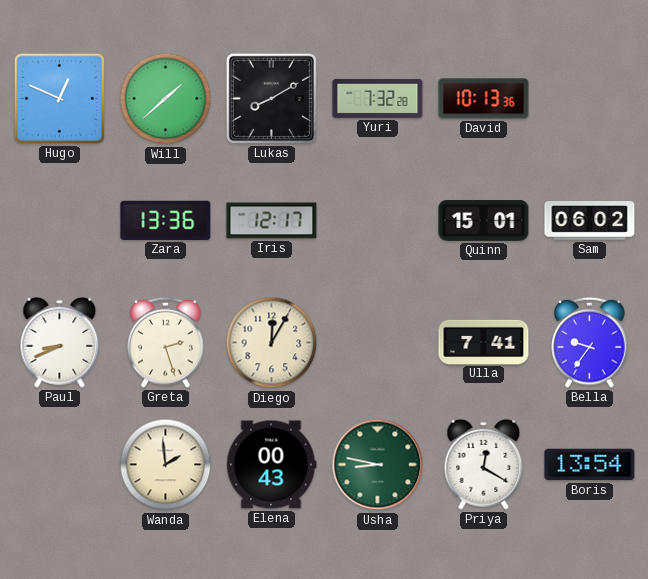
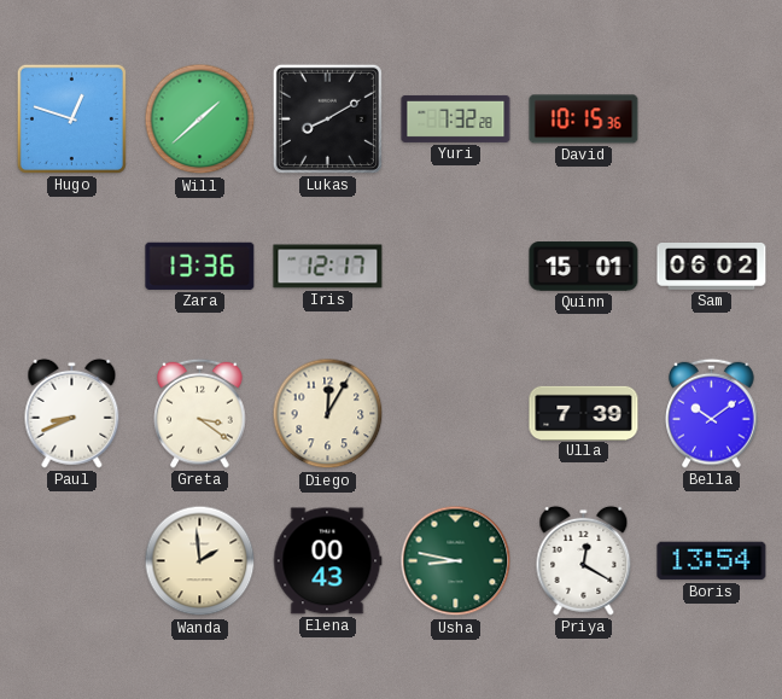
Hugo: 12:49 -> 12:48 (71, 118)
David: 10:13 -> 10:15 (584, 120)
Greta: 2:27 -> 3:21 (200, 413)
Ulla: 7:41 -> 7:39 (584, 413)
Bella: 9:36 -> 10:09 (712, 413)
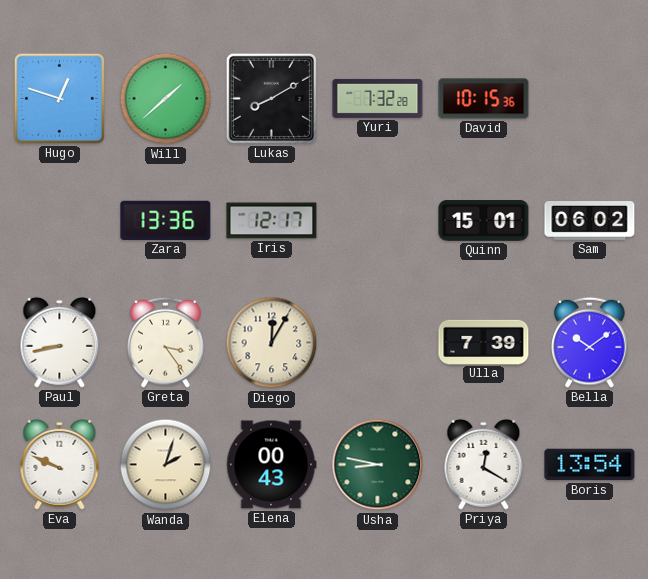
Paul: 8:41 -> 8:43 (60, 342)
Greta: 3:21 -> 3:24 (166, 342)
Eva: none -> 9:49 (60, 464)
Wanda: 1:59 -> 2:03 (166, 465)
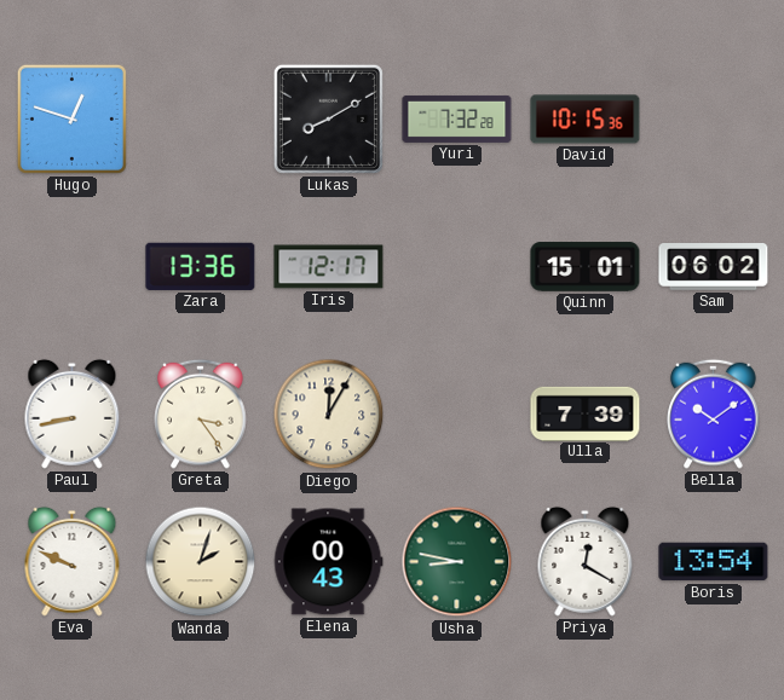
Will: 1:38 -> none (166, 99)
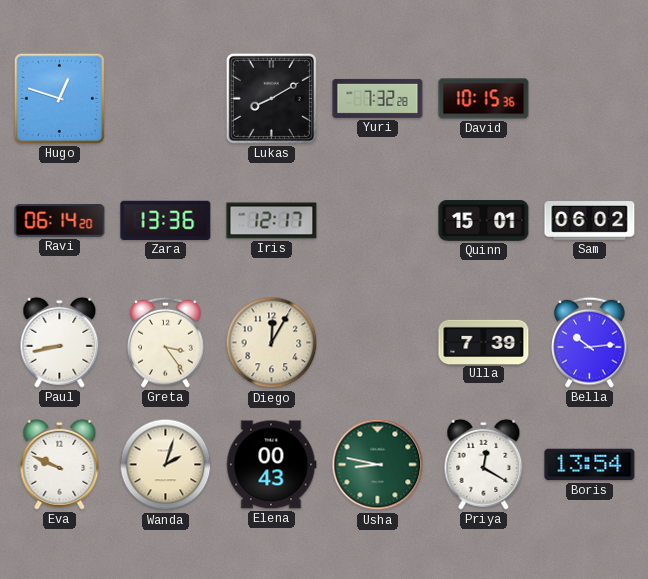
Ravi: none -> 06:14 (60, 221)
Bella: 10:09 -> 10:14 (590, 342)
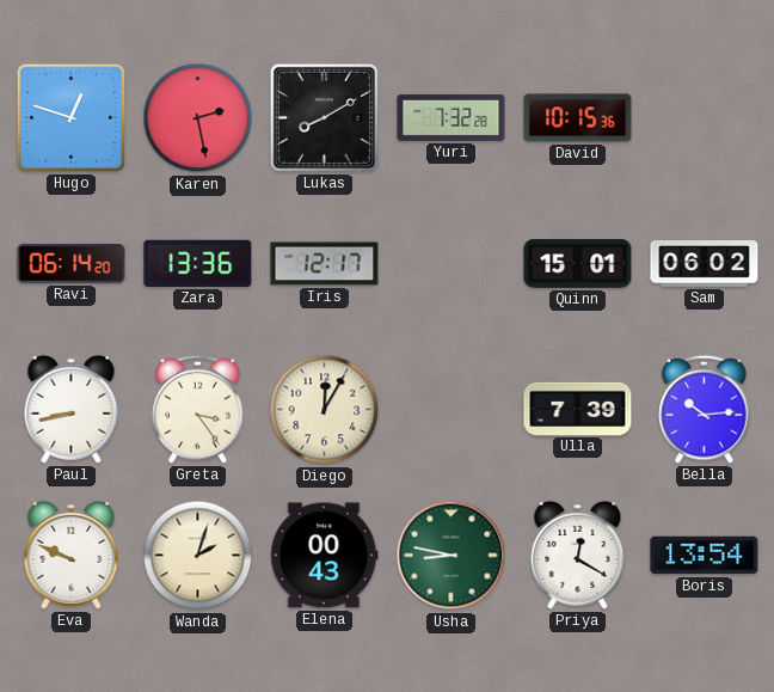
Karen: none -> 2:28 (198, 118)
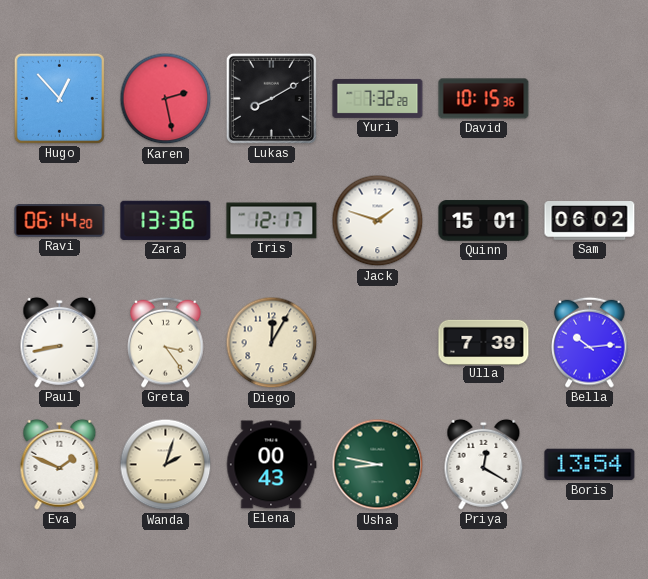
Hugo: 12:48 -> 12:53 (59, 98)
Jack: none -> 1:48 (378, 221)
Eva: 9:49 -> 1:49 (60, 464)
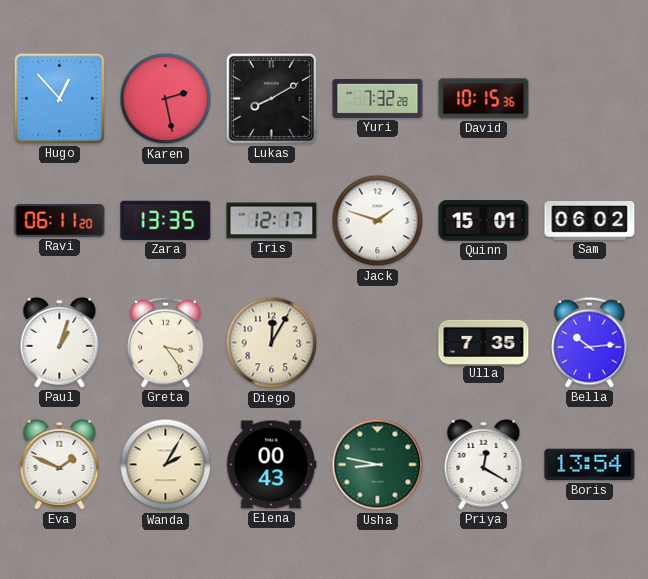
Ravi: 06:14 -> 06:11 (60, 221)
Zara: 13:36 -> 13:35 (166, 220)
Paul: 8:43 -> 1:03 (60, 342)
Ulla: 7:39 -> 7:35 (484, 342)
Wanda: 2:03 -> 2:05 (166, 465)
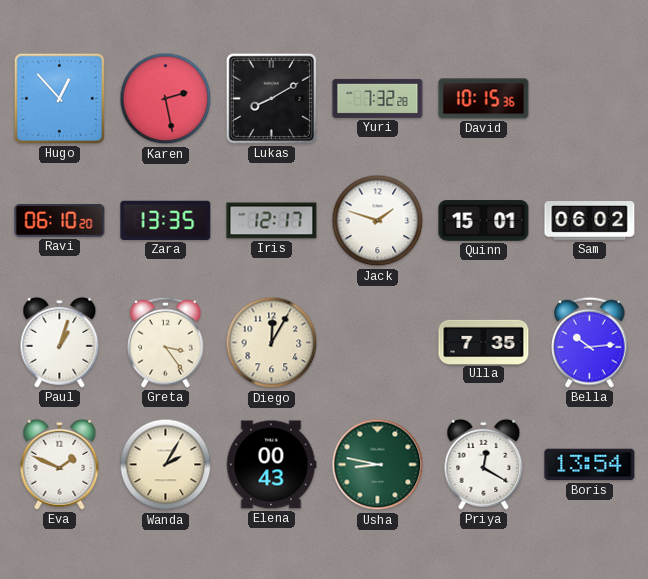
Ravi: 06:11 -> 06:10 (60, 221)
